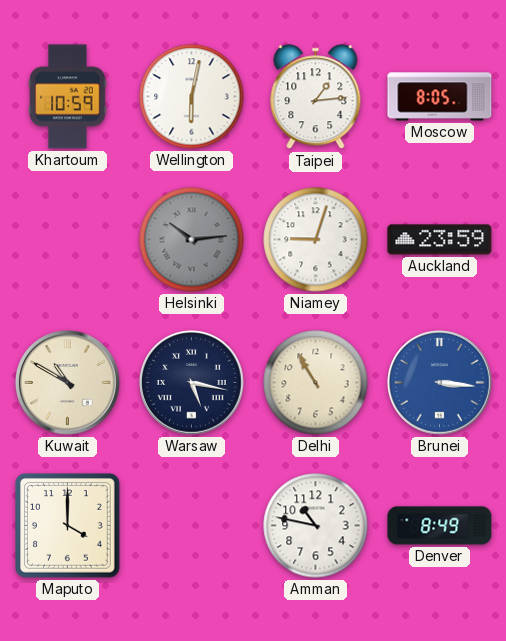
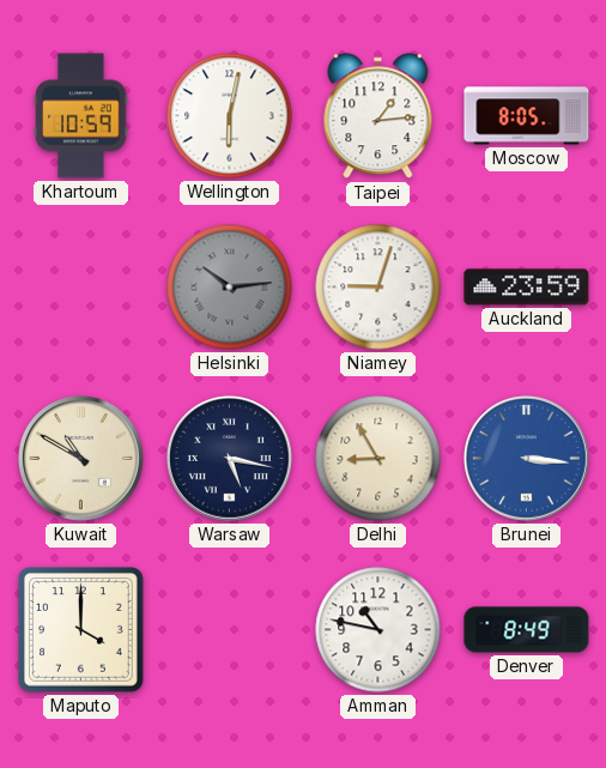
Delhi: 10:55 -> 8:55 (378, 459)
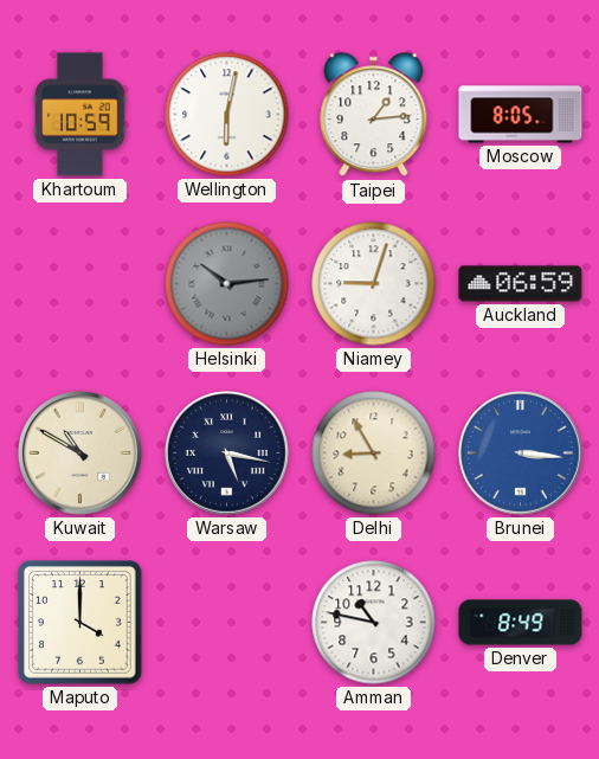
Auckland: 23:59 -> 06:59 (521, 284)
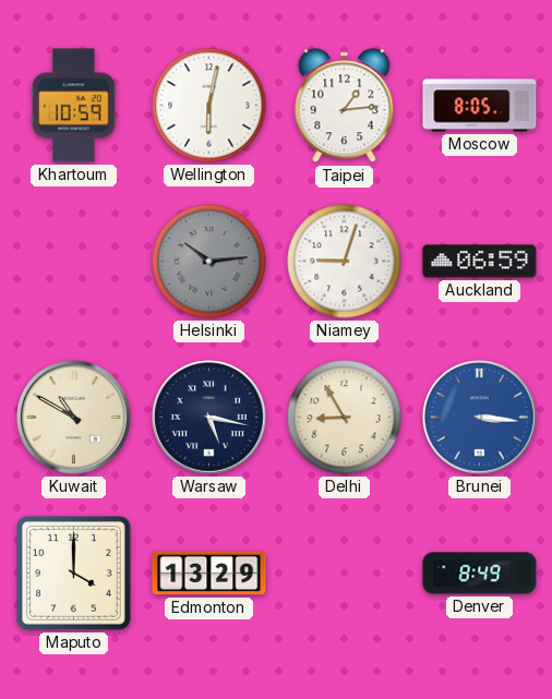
Edmonton: none -> 13:29 (209, 574)
Amman: 10:47 -> none (374, 623)
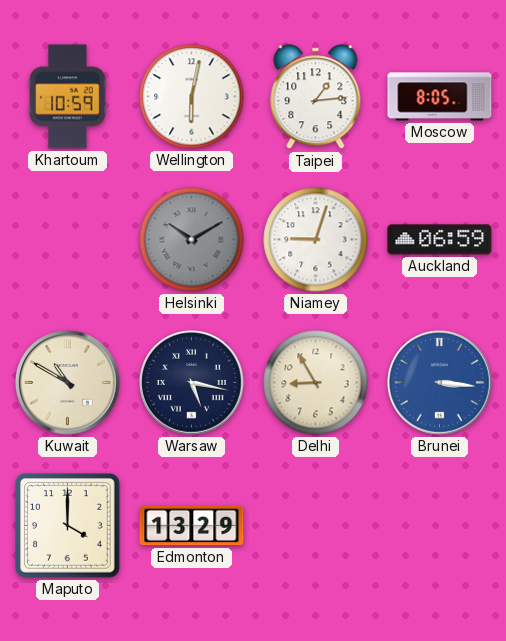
Helsinki: 10:14 -> 10:10 (192, 240)
Denver: 8:49 -> none (480, 574)
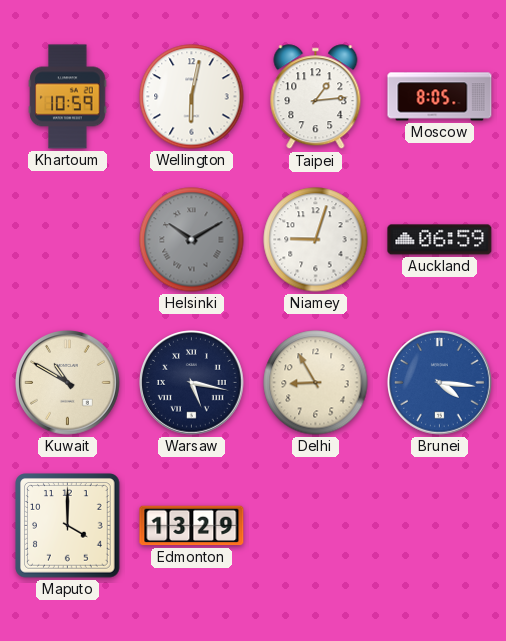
Brunei: 3:16 -> 4:16 (440, 383)
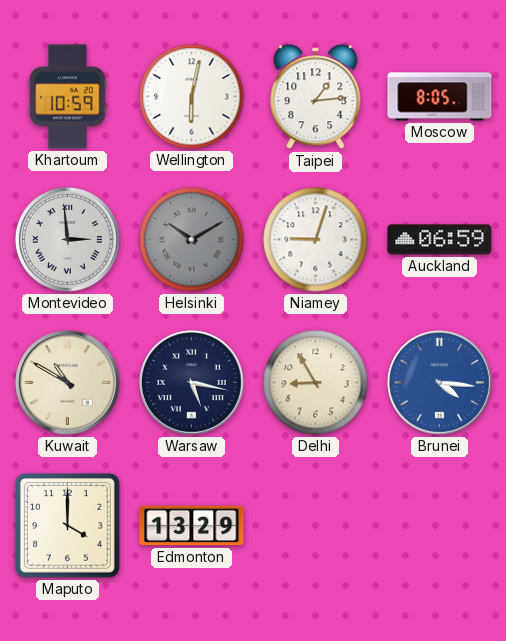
Montevideo: none -> 2:59 (68, 240)
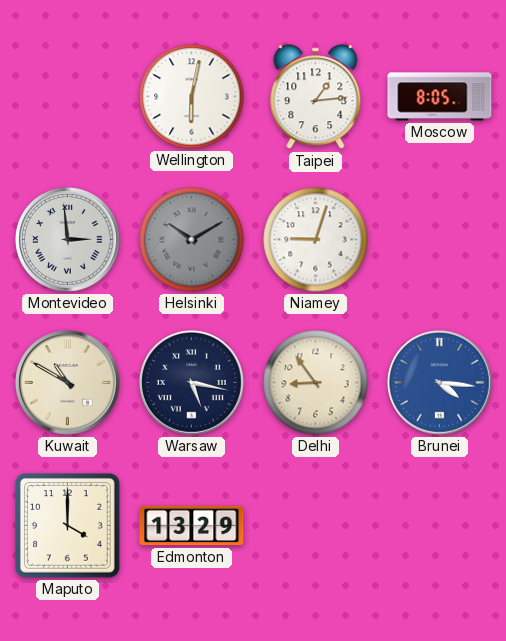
Khartoum: 10:59 -> none (68, 97)
Auckland: 06:59 -> none (440, 240)
Delhi: 8:55 -> 8:54 (316, 383)
